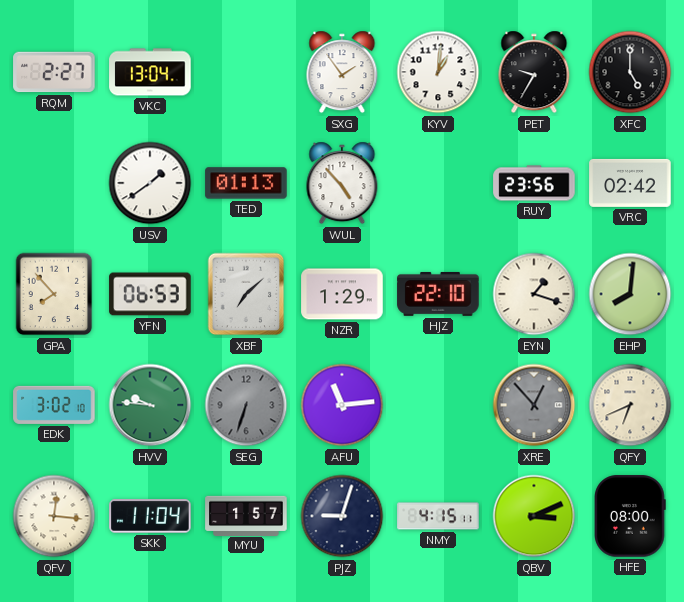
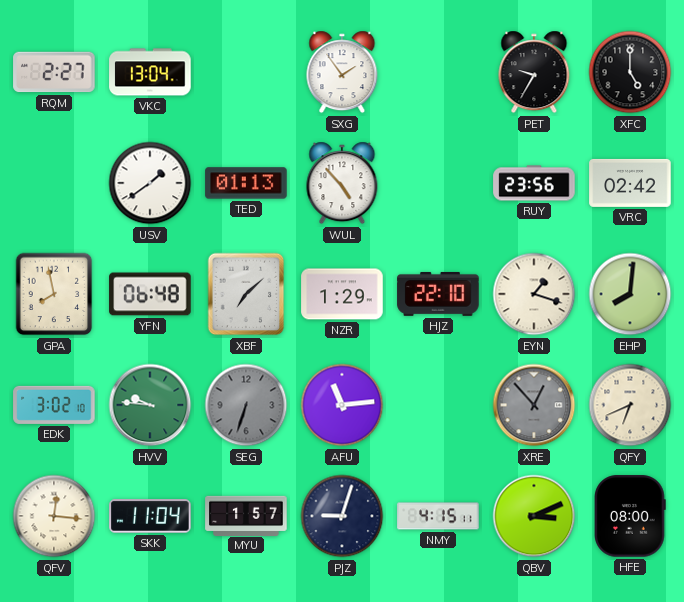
KYV: 1:01 -> none (438, 72)
GPA: 7:53 -> 7:58 (54, 294)
YFN: 06:53 -> 06:48 (150, 294)
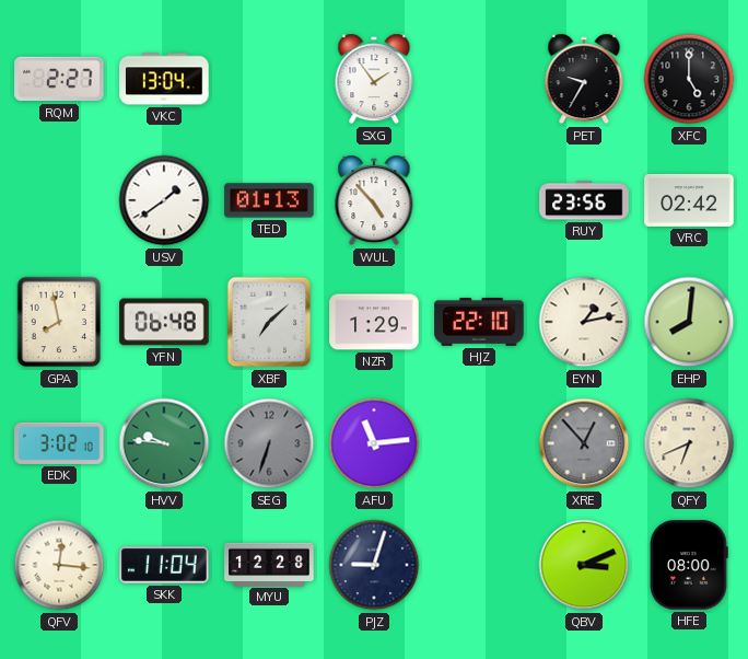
EYN: 1:18 -> 1:13 (584, 322)
MYU: 1:57 -> 12:28 (269, 564)
NMY: 4:15 -> none (438, 516)
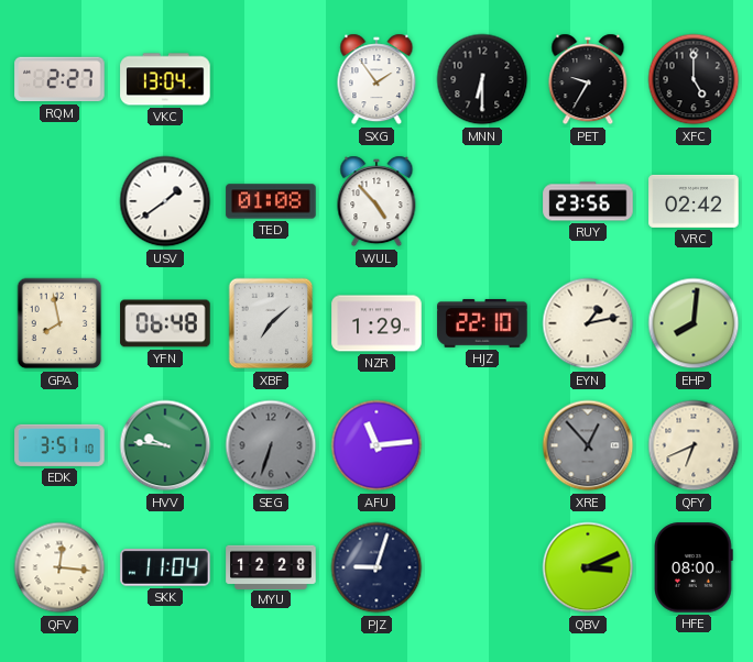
MNN: none -> 6:30 (482, 79)
TED: 01:13 -> 01:08 (271, 201)
EDK: 3:02 -> 3:51 (59, 445)
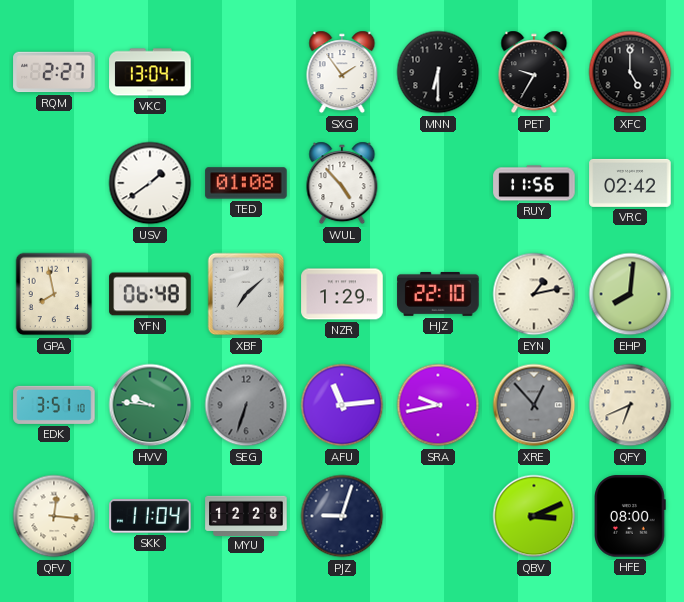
RUY: 23:56 -> 11:56 (534, 183)
SRA: none -> 9:43 (438, 405)
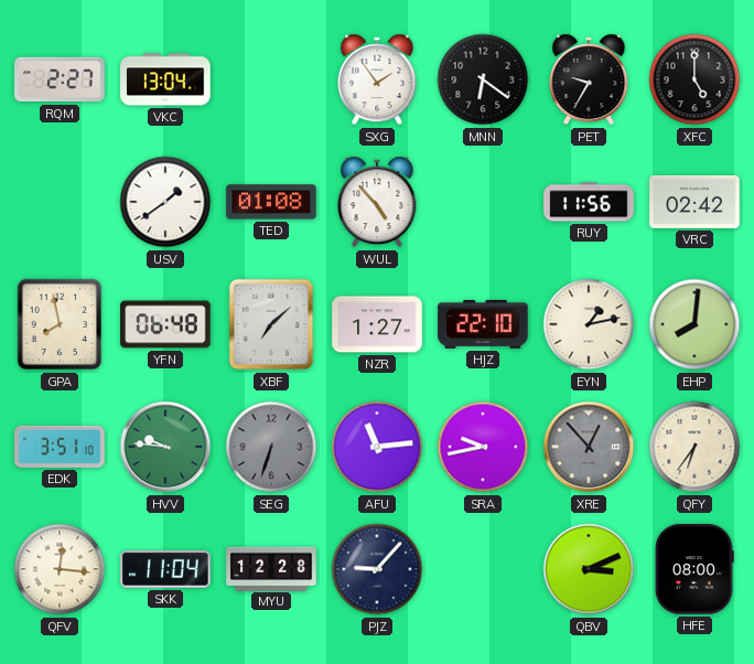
MNN: 6:30 -> 6:21 (483, 79)
NZR: 1:29 -> 1:27 (377, 324)
QFY: 6:41 -> 6:36 (694, 447)
PJZ: 9:03 -> 9:07 (377, 569)
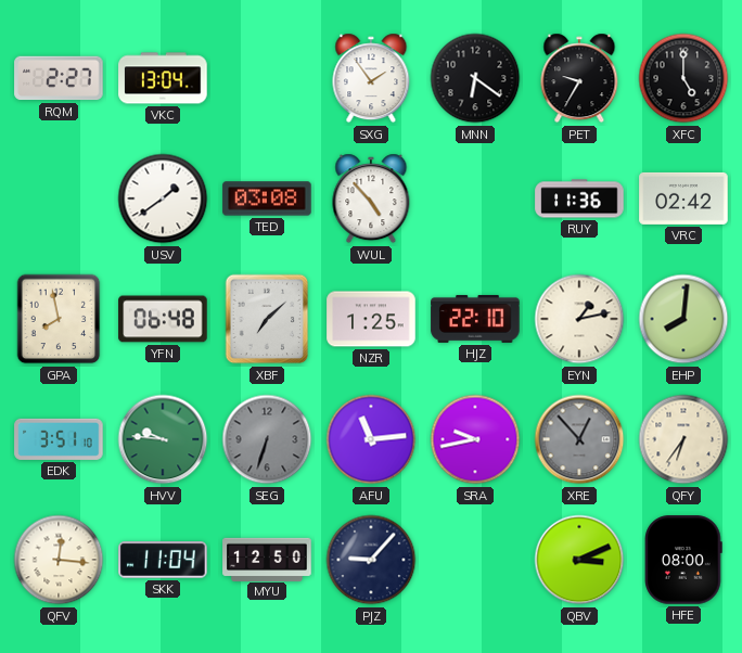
TED: 01:08 -> 03:08 (267, 199)
RUY: 11:56 -> 11:36 (579, 199)
NZR: 1:27 -> 1:25 (371, 319)
MYU: 12:28 -> 12:50 (267, 559)
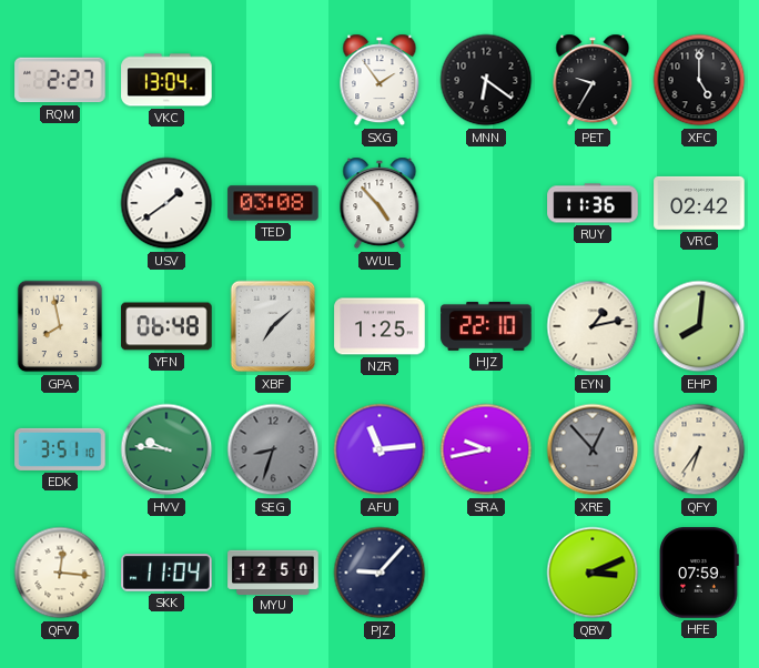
SEG: 6:33 -> 8:33 (273, 449)
HFE: 08:00 -> 07:59 (699, 573)
